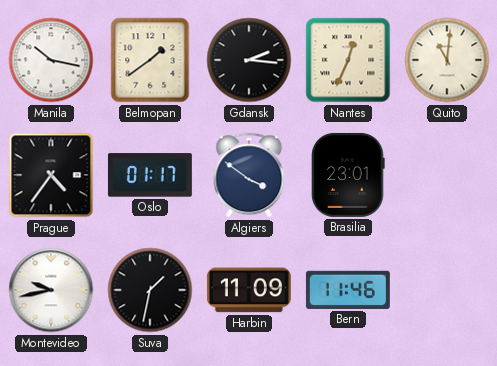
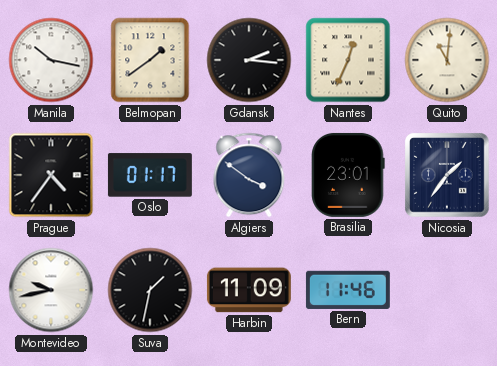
Nicosia: none -> 1:36 (447, 175)
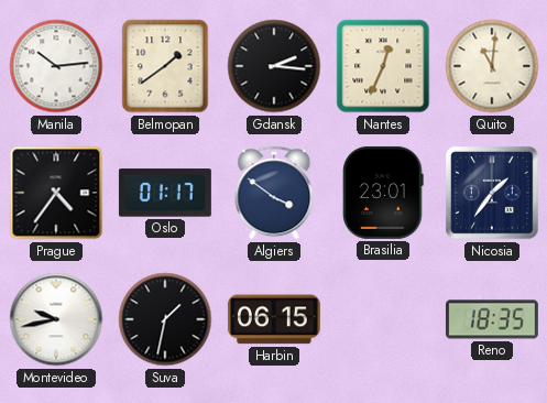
Manila: 10:17 -> 10:14 (56, 66)
Harbin: 11:09 -> 06:15 (274, 319)
Bern: 11:46 -> none (348, 290)
Reno: none -> 18:35 (492, 319)
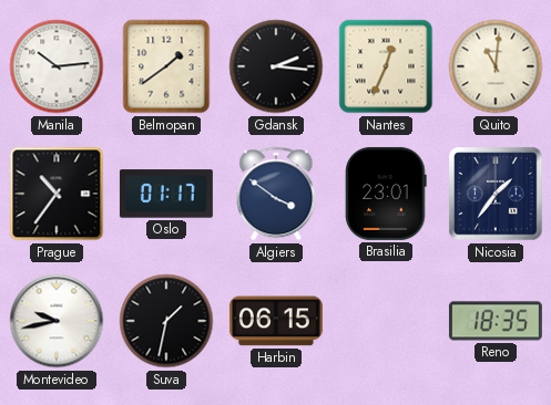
Prague: 4:36 -> 10:36 (57, 194)
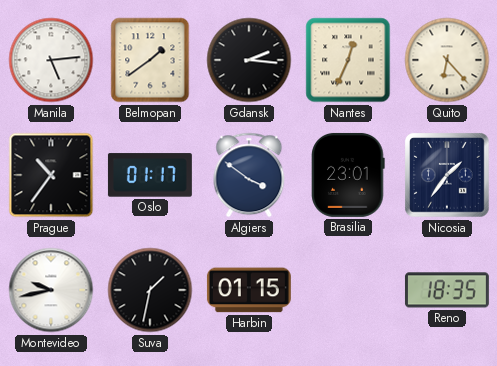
Manila: 10:14 -> 5:14 (51, 60)
Quito: 11:01 -> 6:23 (447, 60)
Harbin: 06:15 -> 01:15 (249, 290)
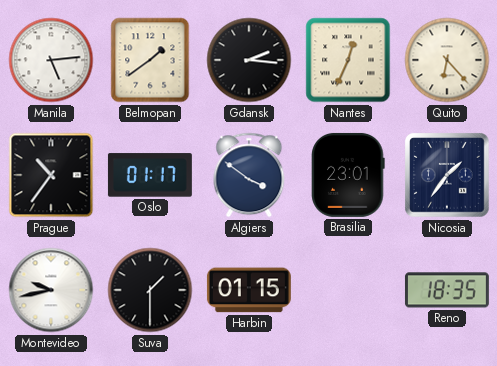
Suva: 1:32 -> 1:30 (150, 290)
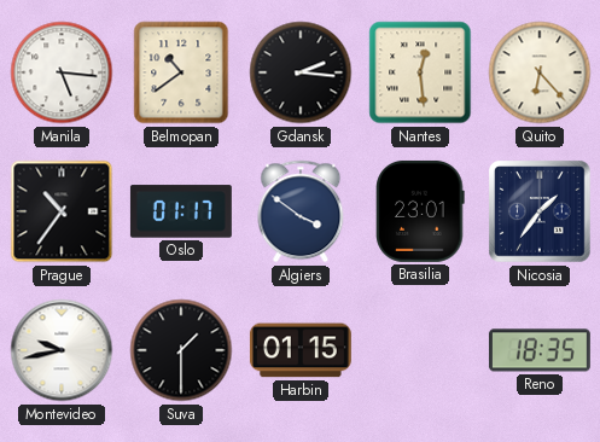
Manila: 5:14 -> 5:16 (62, 72)
Belmopan: 1:39 -> 10:39 (181, 72)
Nantes: 12:34 -> 12:29 (420, 72)
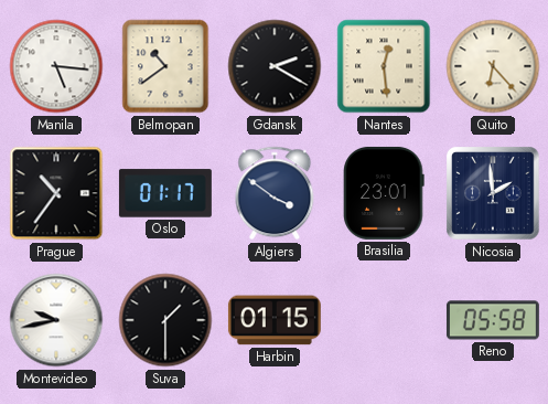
Gdansk: 2:16 -> 2:20 (275, 66)
Nicosia: 1:36 -> 1:59 (493, 193)
Reno: 18:35 -> 05:58 (493, 320)
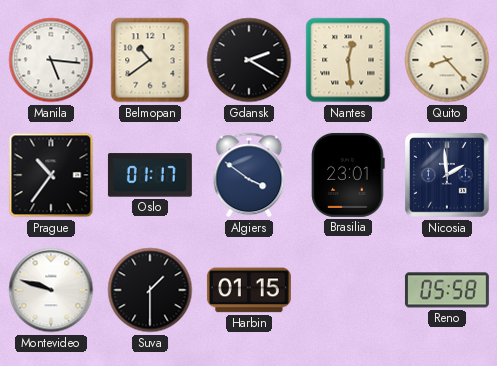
Quito: 6:23 -> 8:23 (447, 60)
Montevideo: 9:43 -> 9:48 (51, 290)
